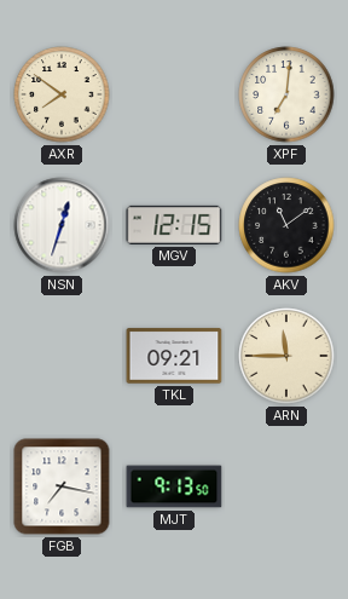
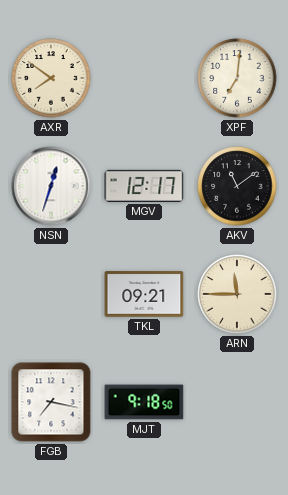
MGV: 12:15 -> 12:17 (144, 186)
MJT: 9:13 -> 9:18 (144, 402)
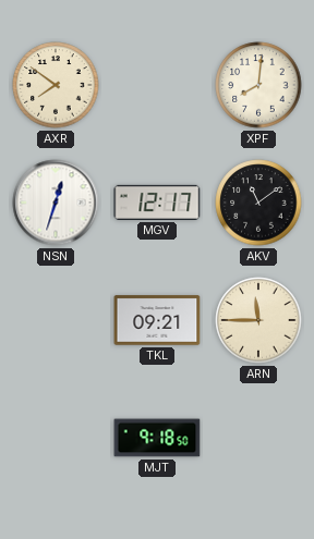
XPF: 7:01 -> 8:01 (258, 85)
FGB: 7:17 -> none (51, 402)
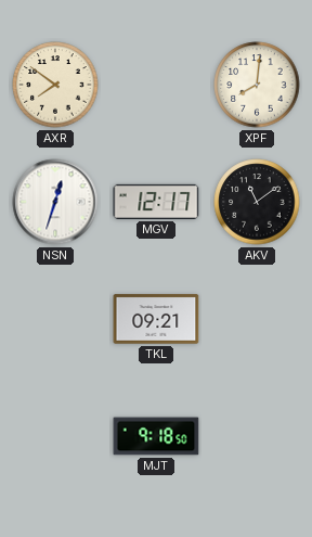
ARN: 11:45 -> none (258, 320)
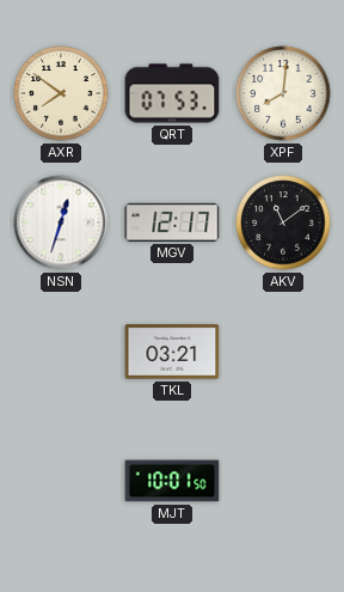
QRT: none -> 07:53 (172, 93)
TKL: 09:21 -> 03:21 (172, 352)
MJT: 9:18 -> 10:01 (172, 481)
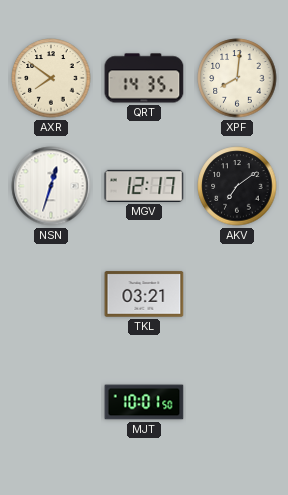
QRT: 07:53 -> 14:35 (144, 78)
AKV: 11:09 -> 7:09 (237, 186)
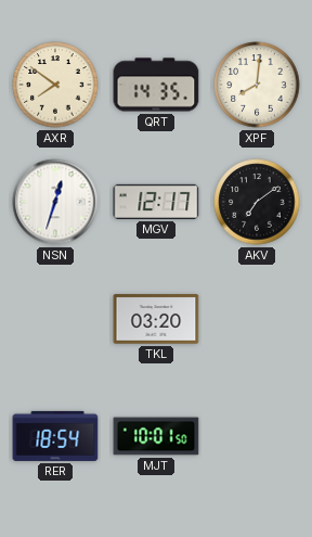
TKL: 03:21 -> 03:20 (156, 319)
RER: none -> 18:54 (55, 436)
